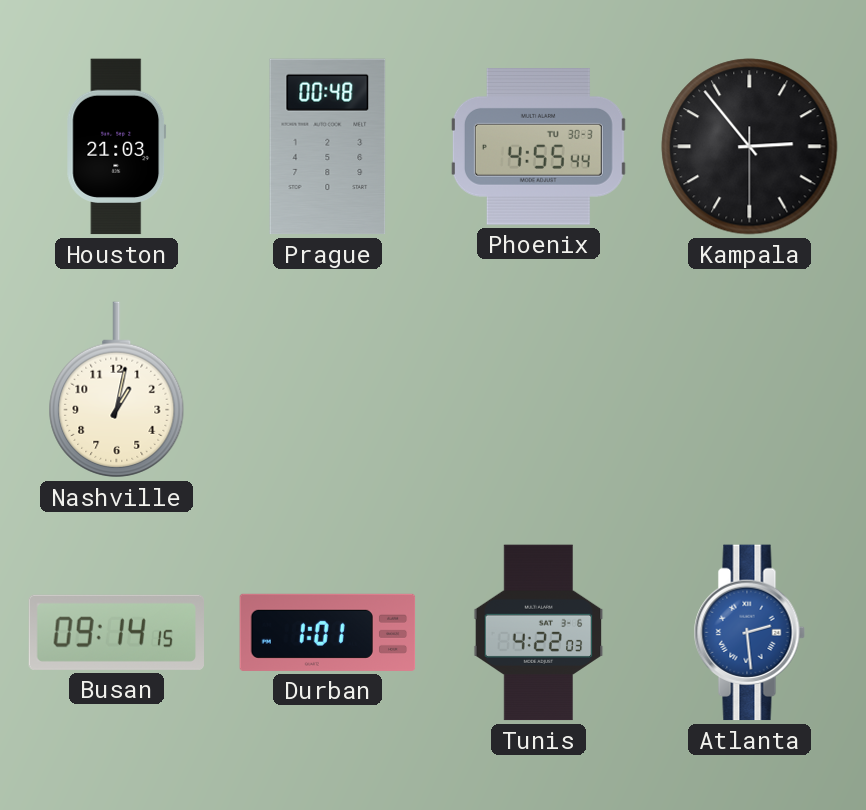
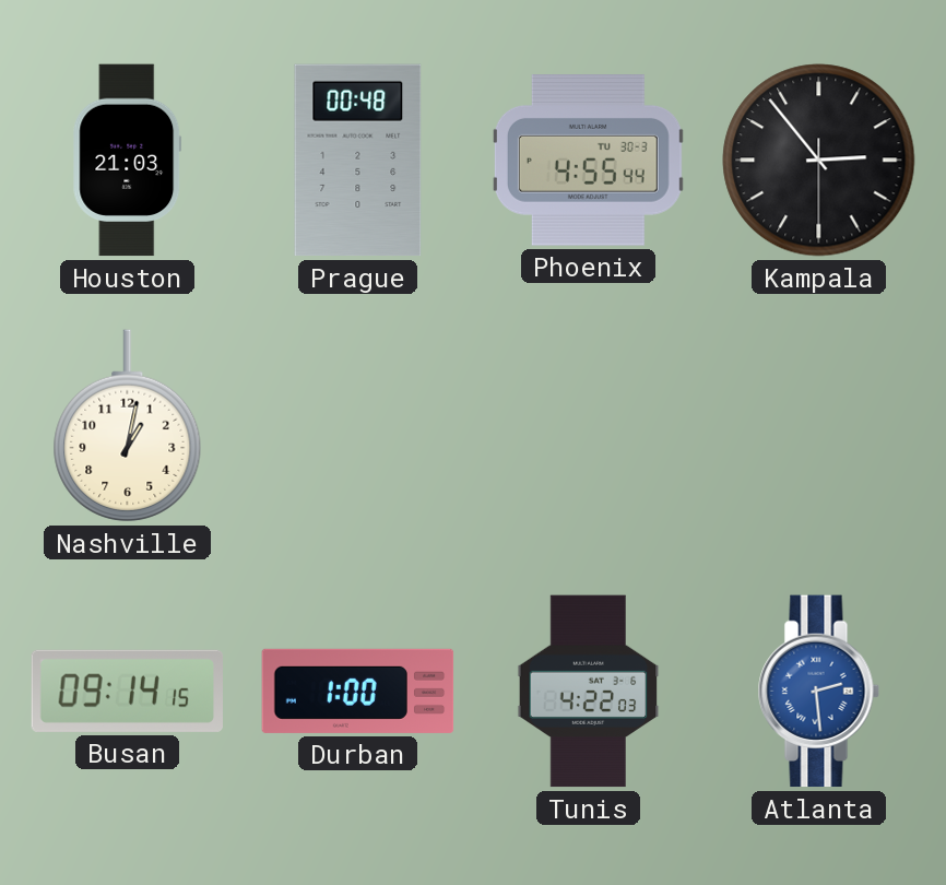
Durban: 1:01 -> 1:00 (358, 691)
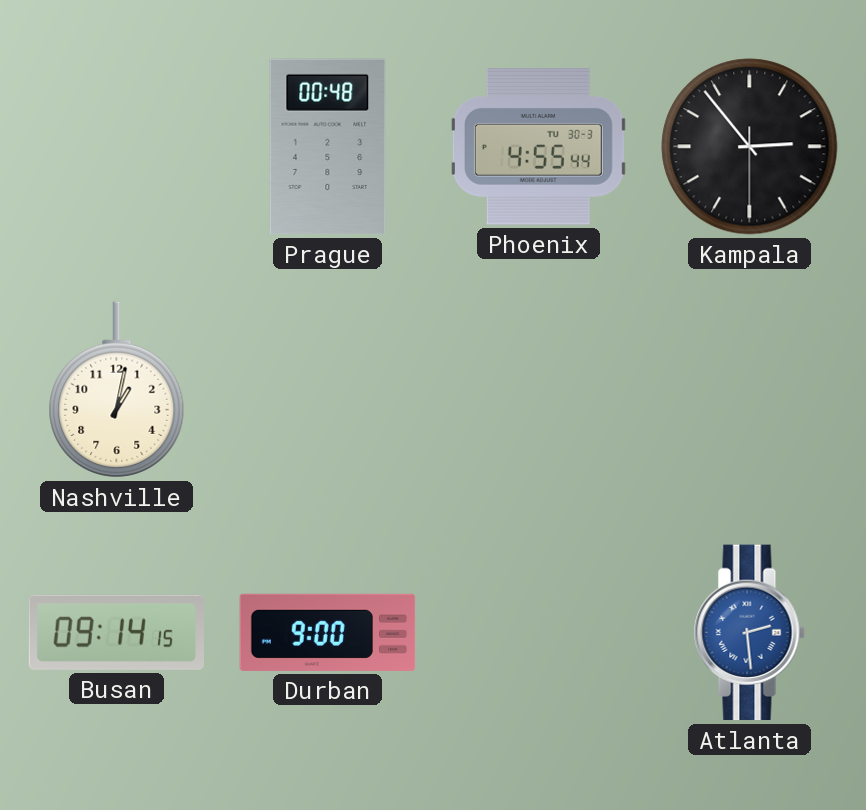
Houston: 21:03 -> none (128, 161)
Durban: 1:00 -> 9:00 (328, 632)
Tunis: 4:22 -> none (589, 692)
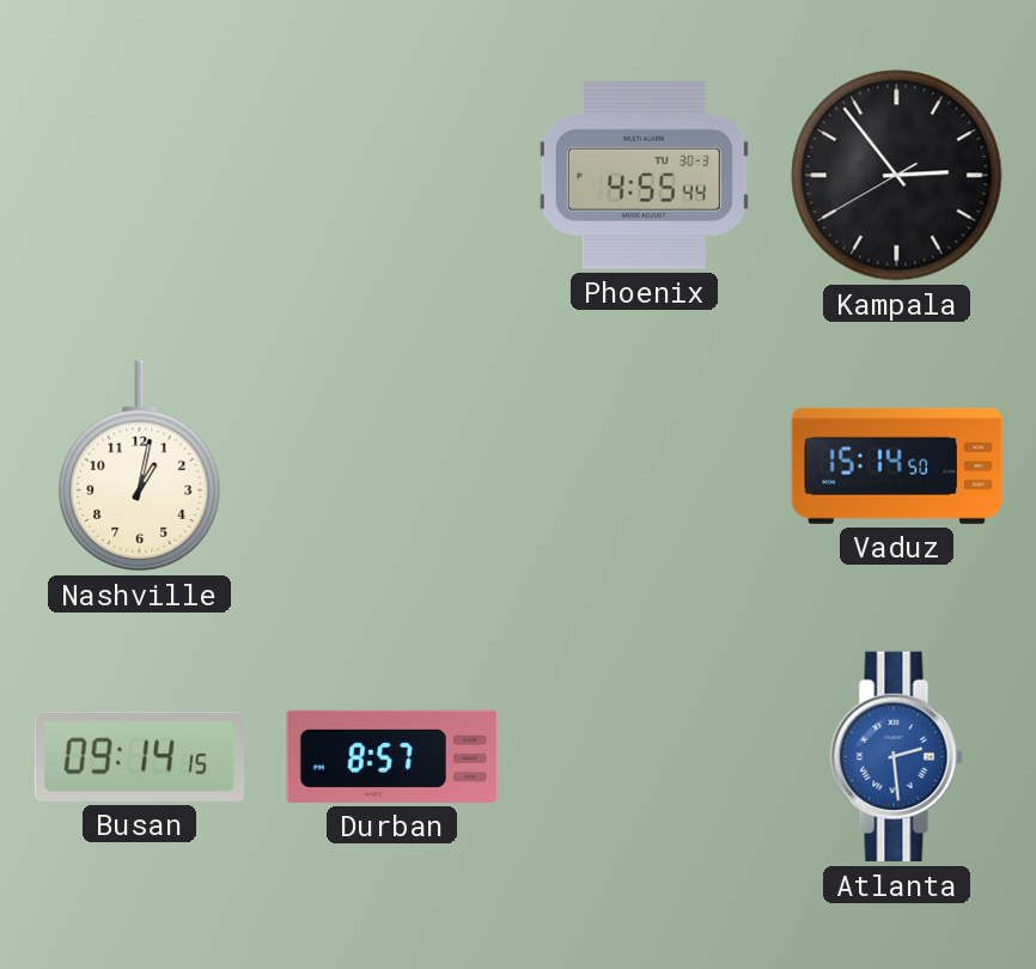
Prague: 00:48 -> none (328, 147)
Kampala: 2:53:30 -> 2:53:40 (897, 176)
Vaduz: none -> 15:14 (897, 465)
Durban: 9:00 -> 8:57 (392, 756)
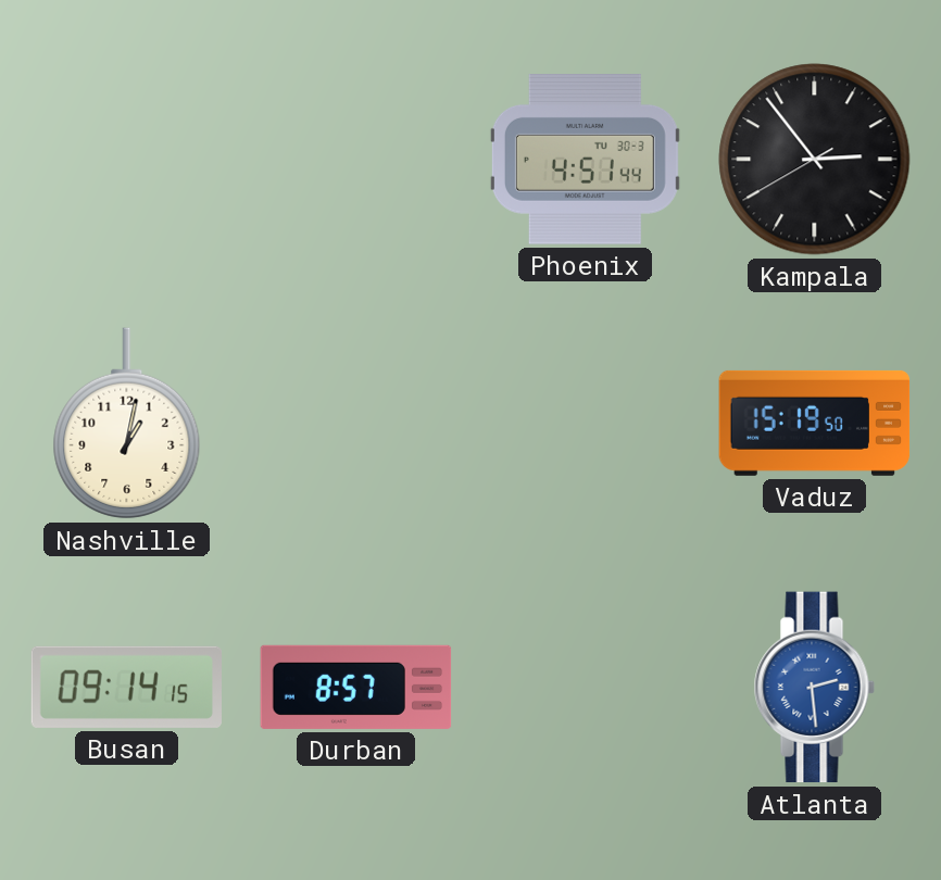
Phoenix: 4:55 -> 4:51 (585, 160)
Vaduz: 15:14 -> 15:19 (815, 423)
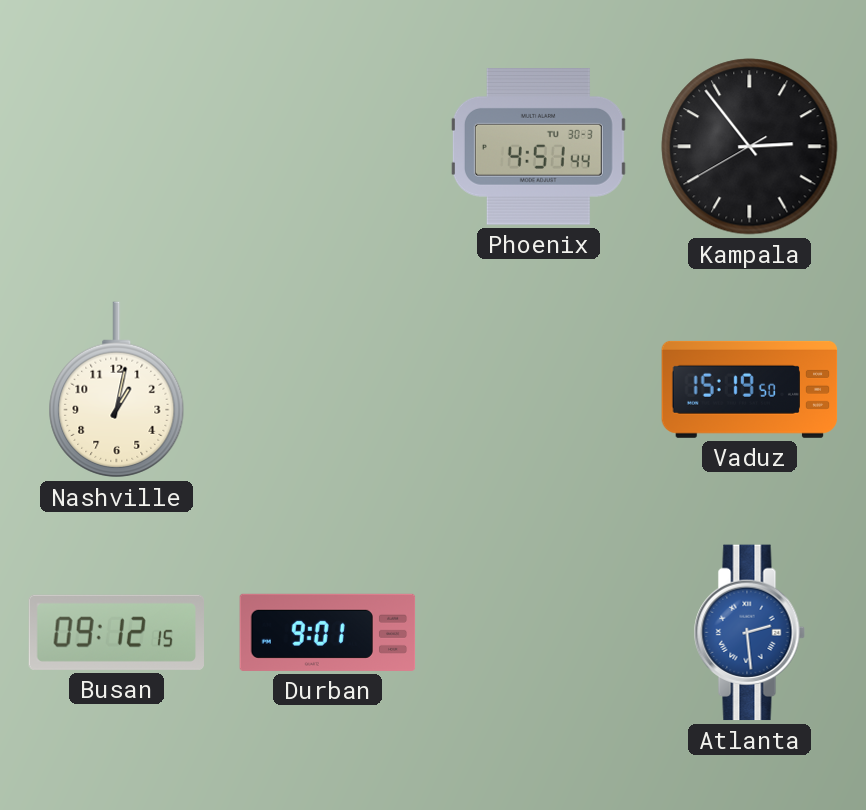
Busan: 09:14 -> 09:12 (116, 632)
Durban: 8:57 -> 9:01 (328, 632)
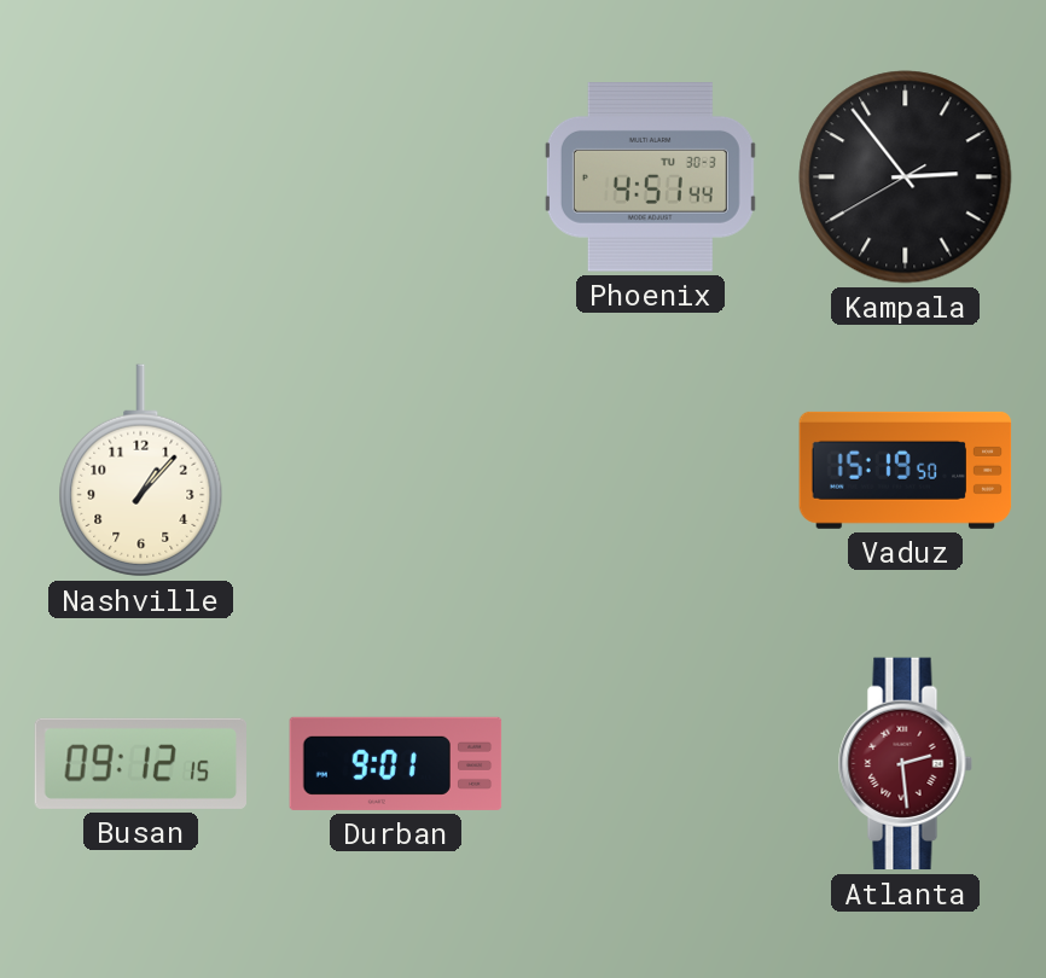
Nashville: 1:02 -> 1:07 (141, 471)
Atlanta dial: blue -> burgundy (905, 764)
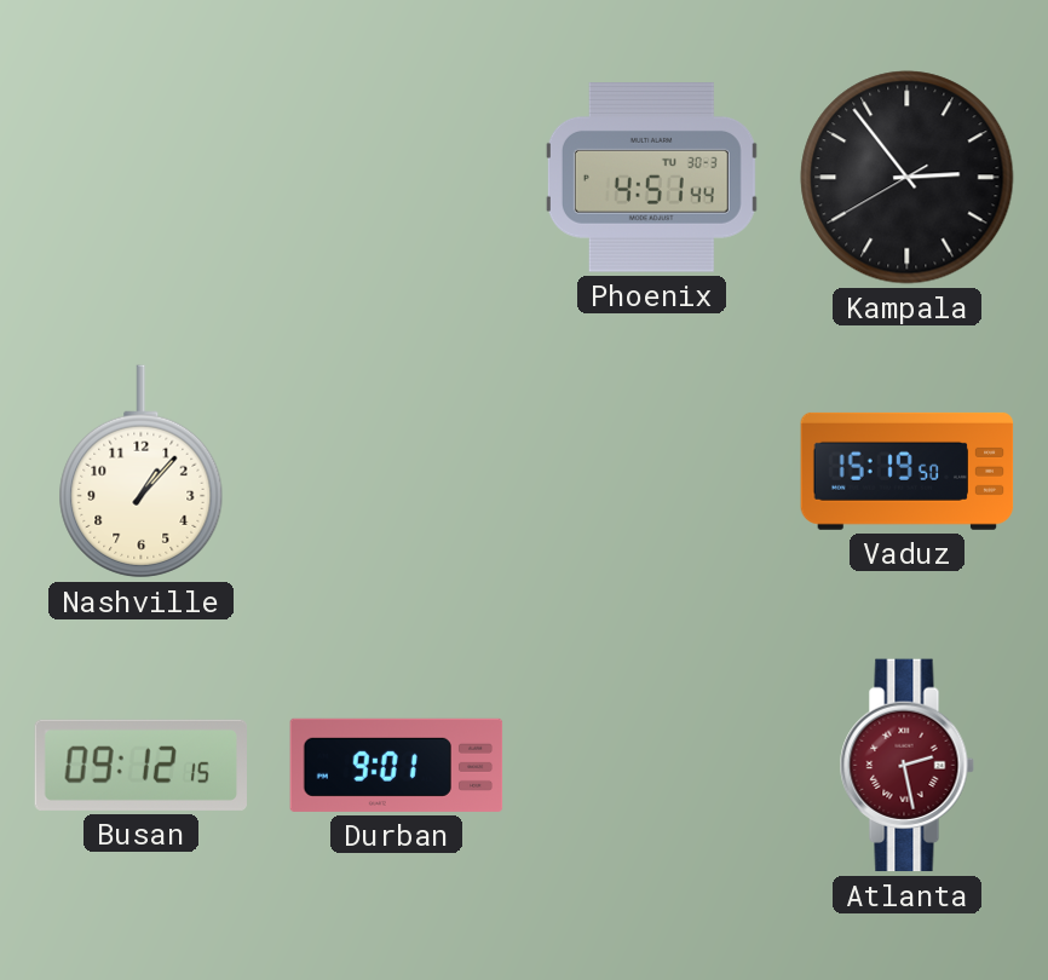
Atlanta: 2:29 -> 2:28 (906, 766)
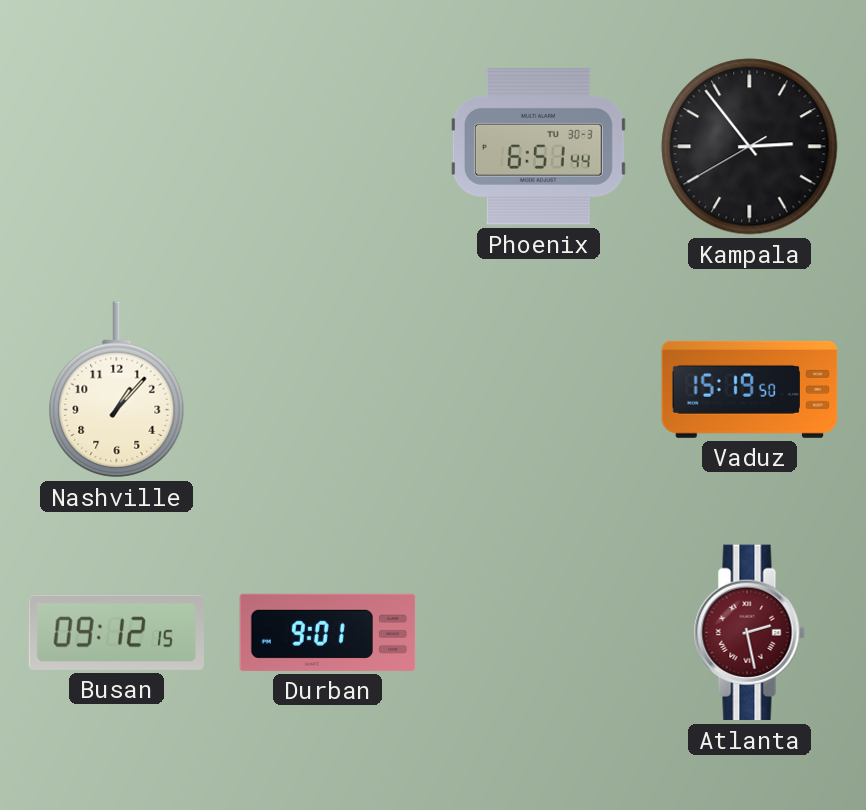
Phoenix: 4:51 -> 6:51 (538, 147)
